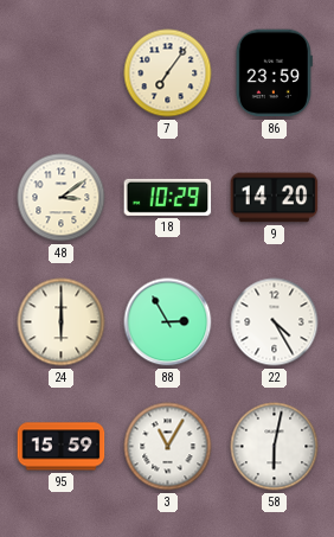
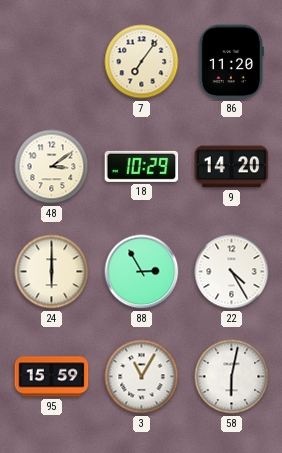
86: 23:59 -> 11:20 (231, 62)
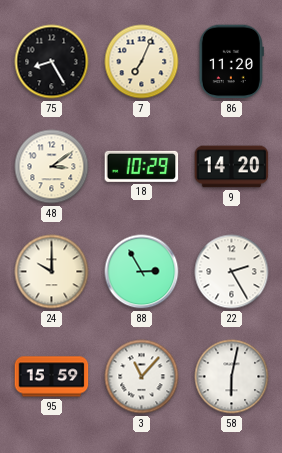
75: none -> 8:25 (52, 62)
7: 7:06 -> 7:04 (142, 62)
24: 6:00 -> 10:00 (52, 272)
22: 4:25 -> 2:25 (232, 272)
3: 11:05 -> 11:07 (142, 377)
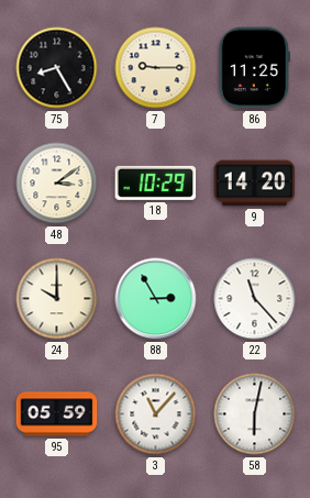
7: 7:04 -> 9:15 (156, 68)
86: 11:20 -> 11:25 (254, 68)
22: 2:25 -> 11:23 (255, 299)
95: 15:59 -> 05:59 (57, 414)
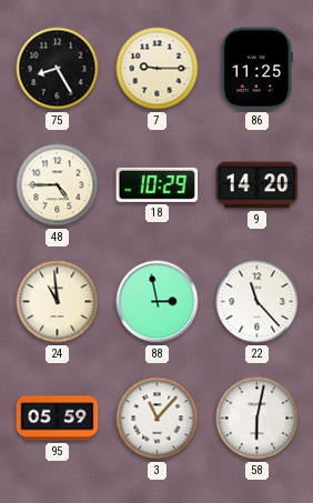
48: 3:09 -> 4:45 (58, 185)
24: 10:00 -> 10:59 (58, 302)
88: 2:55 -> 2:58 (158, 302)
